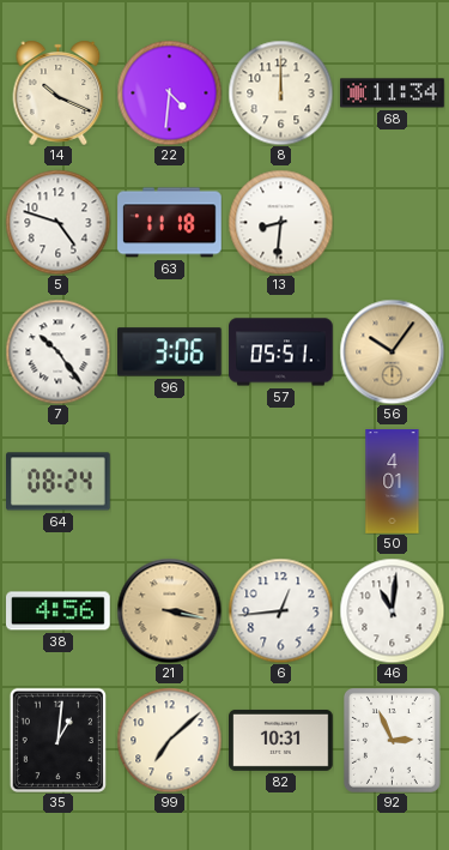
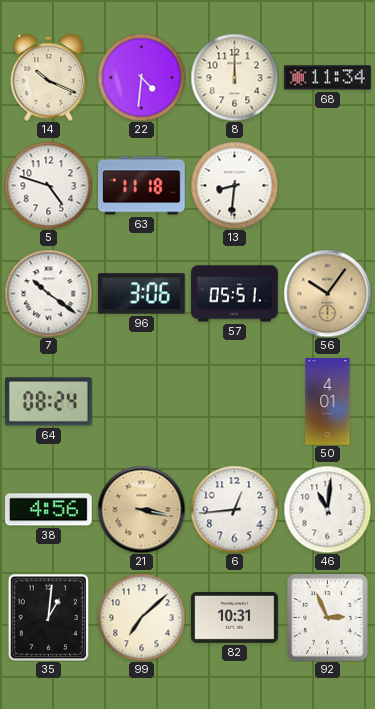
7: 10:24 -> 10:21 (48, 293)
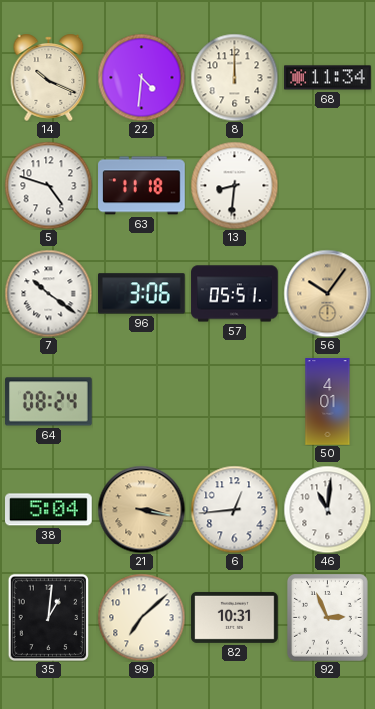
38: 4:56 -> 5:04 (49, 510)
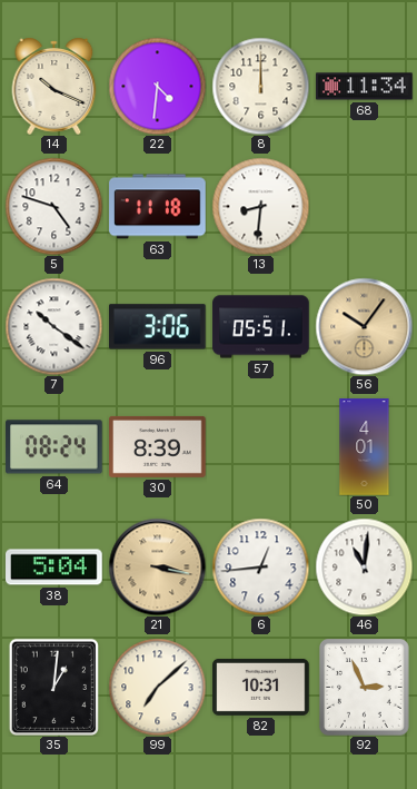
30: none -> 8:39 (158, 446)
